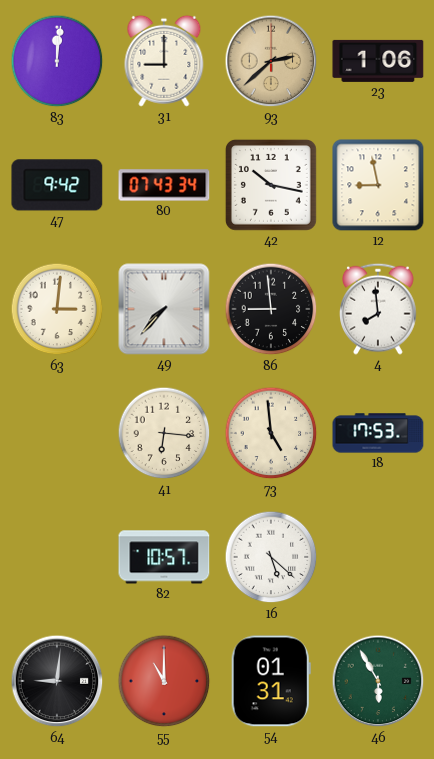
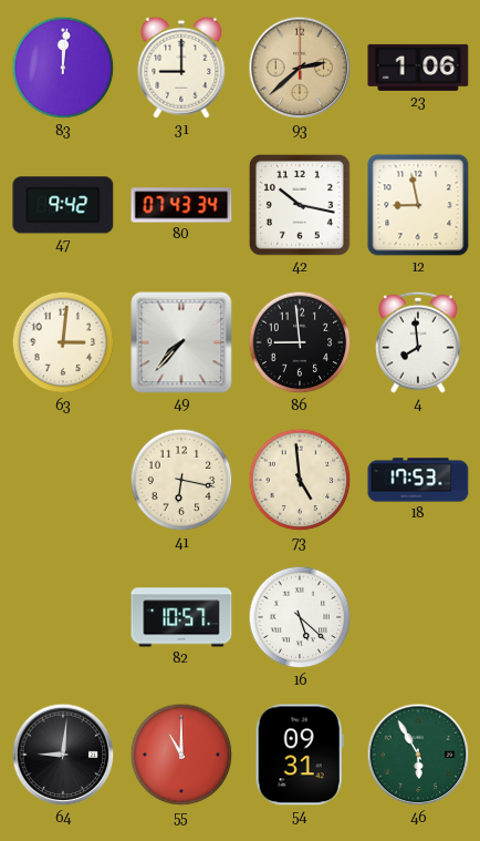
41: 6:16 -> 6:17 (181, 480)
54: 01:31 -> 09:31 (300, 755)
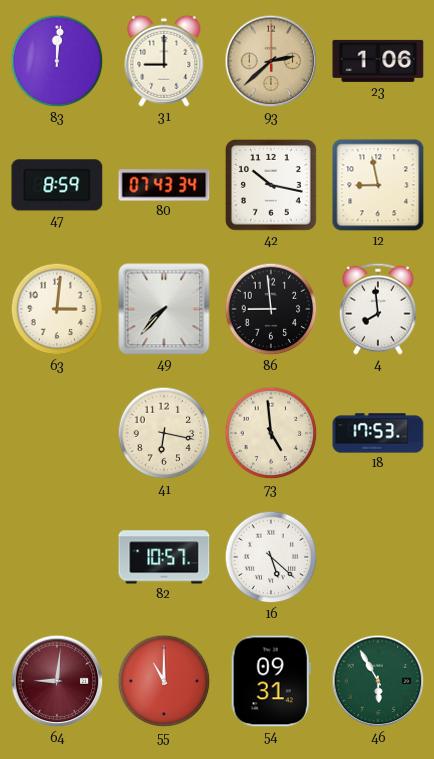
47: 9:42 -> 8:59 (57, 185)
64 dial: black -> burgundy (57, 681)
